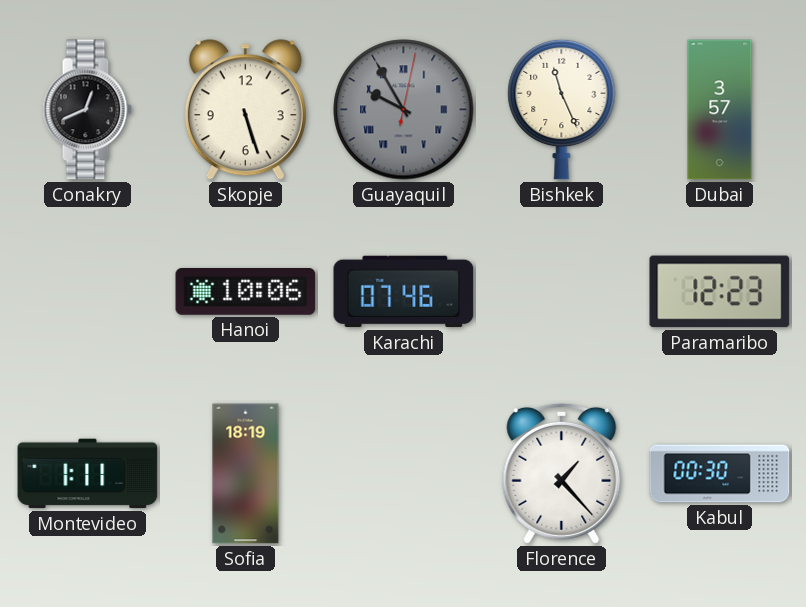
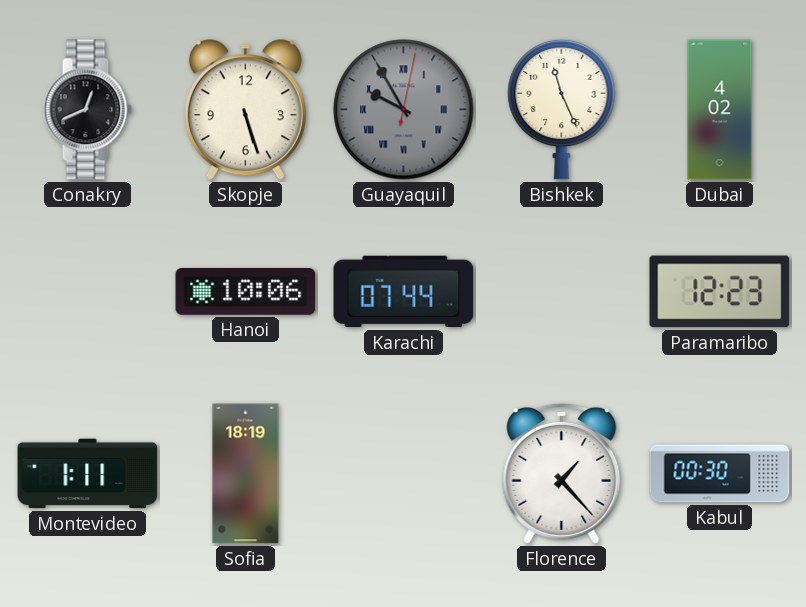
Dubai: 3:57 -> 4:02 (720, 110)
Karachi: 07:46 -> 07:44 (404, 292)
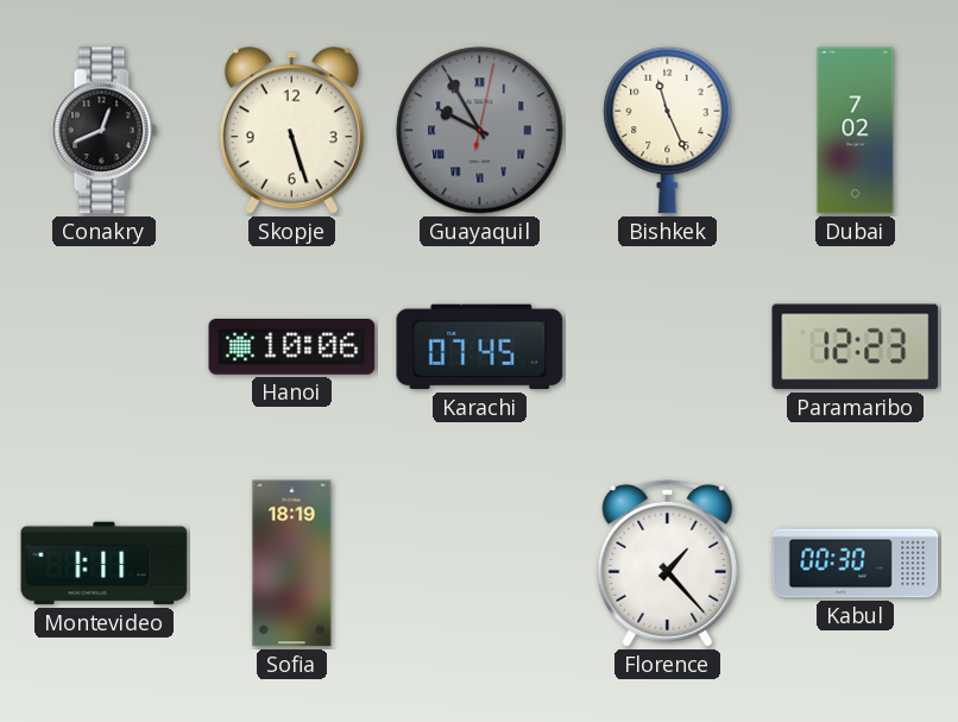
Dubai: 4:02 -> 7:02 (856, 131)
Karachi: 07:44 -> 07:45 (480, 347)
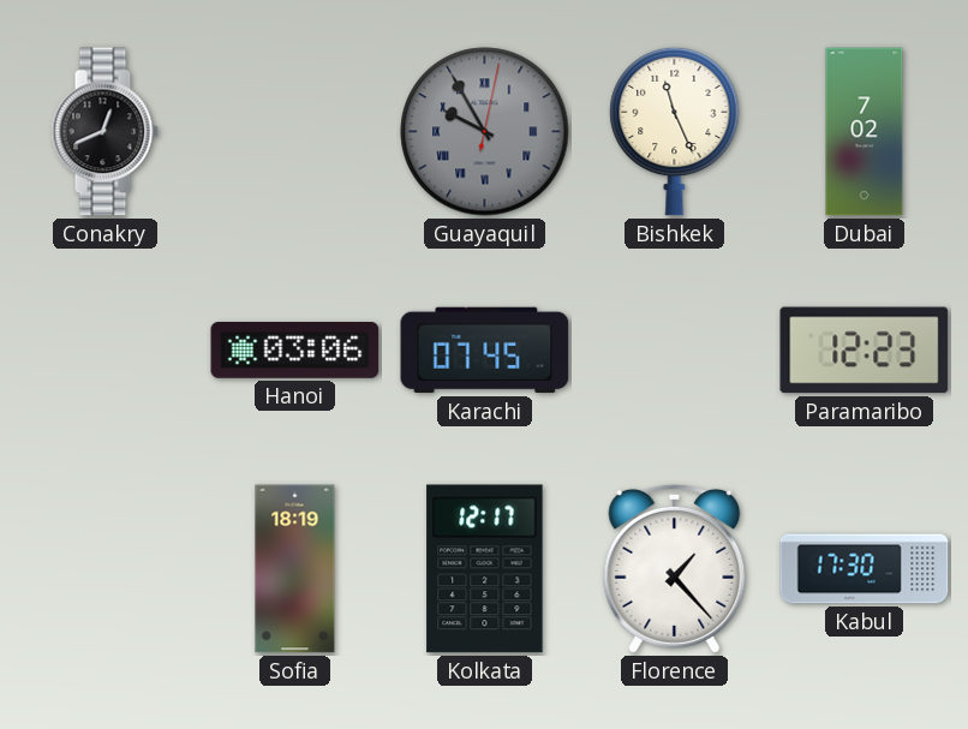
Skopje: 5:27 -> none (291, 131)
Hanoi: 10:06 -> 03:06 (295, 351)
Montevideo: 1:11 -> none (105, 564)
Kolkata: none -> 12:17 (485, 569)
Kabul: 00:30 -> 17:30 (865, 569)
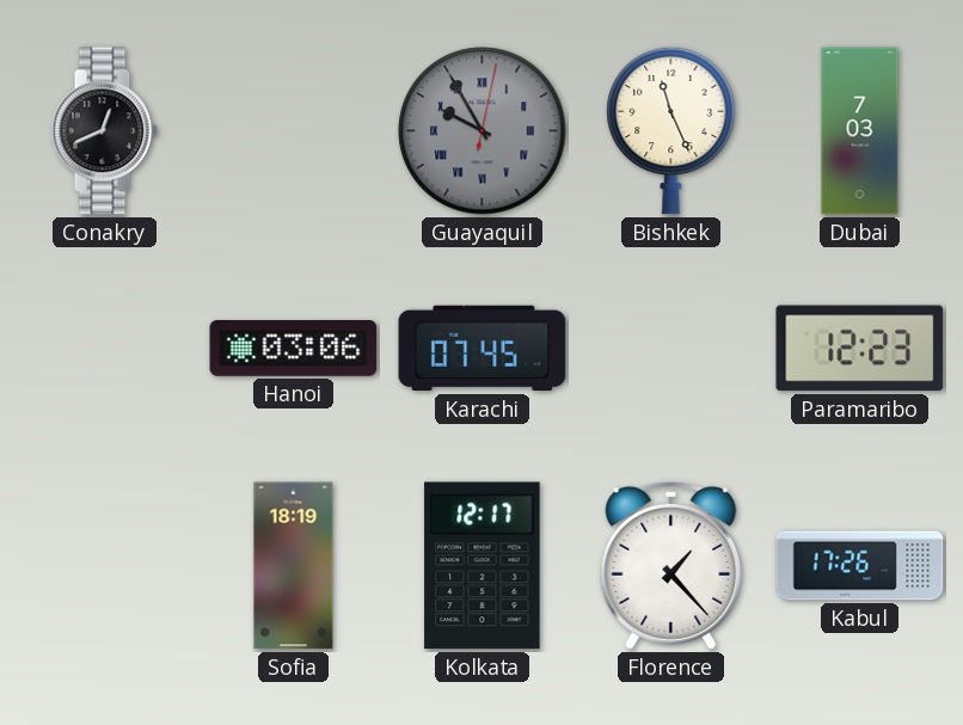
Dubai: 7:02 -> 7:03 (860, 131)
Kabul: 17:30 -> 17:26 (860, 566)
